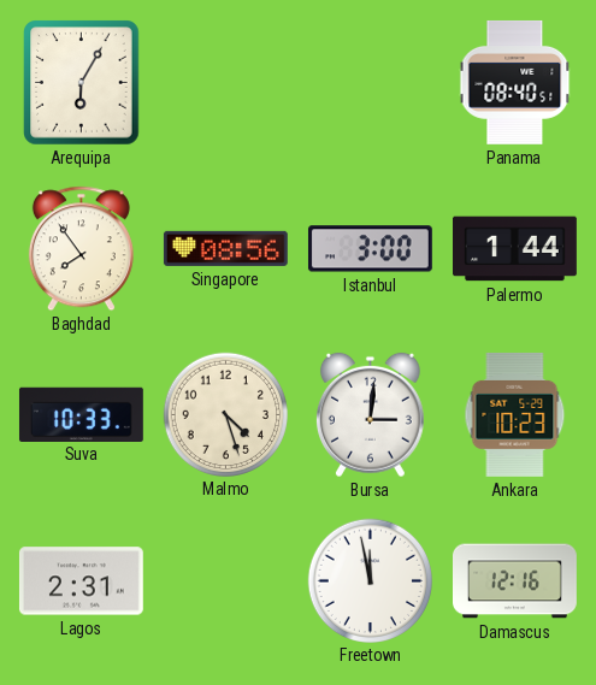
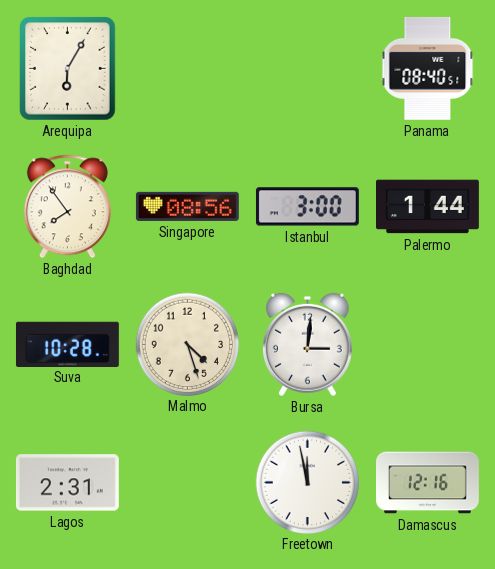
Suva: 10:33 -> 10:28 (67, 344)
Ankara: 10:23 -> none (515, 414)
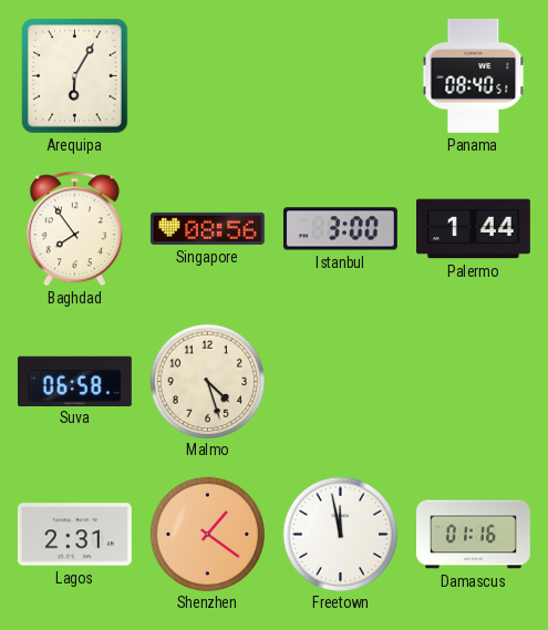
Suva: 10:28 -> 06:58 (74, 381)
Bursa: 3:01 -> none (307, 345)
Shenzhen: none -> 1:21 (207, 534)
Damascus: 12:16 -> 01:16 (474, 535)
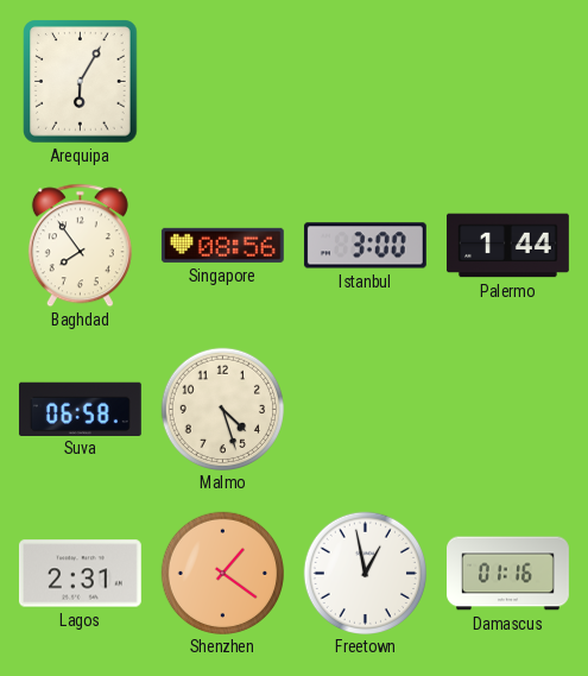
Panama: 08:40 -> none (474, 75)
Freetown: 11:58 -> 12:58 (365, 573)
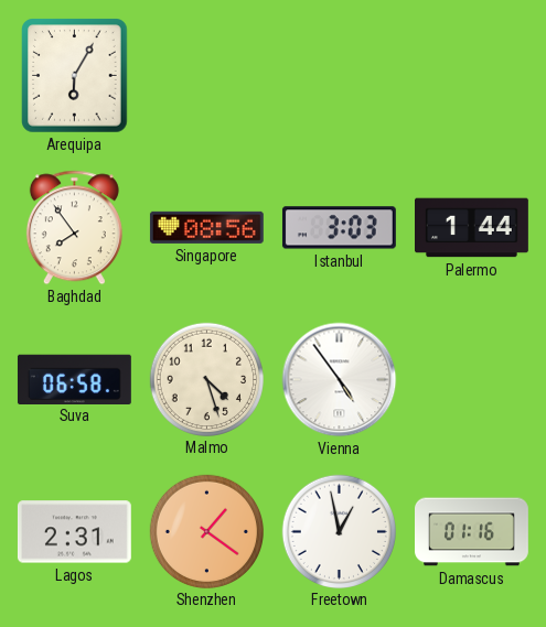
Istanbul: 3:00 -> 3:03 (339, 228)
Vienna: none -> 4:54 (340, 380)
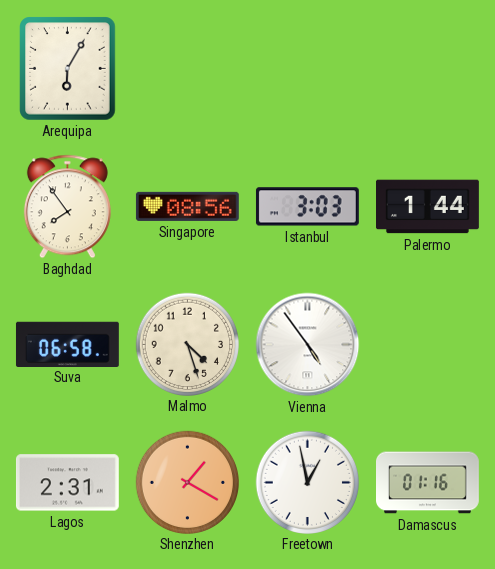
Shenzhen: 1:21 -> 1:20 (187, 482)
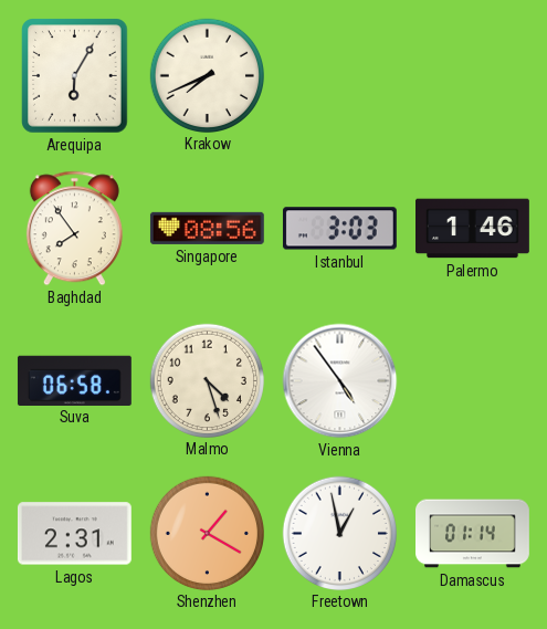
Krakow: none -> 7:41 (207, 75)
Palermo: 1:44 -> 1:46 (473, 229)
Damascus: 01:16 -> 01:14 (473, 534)
